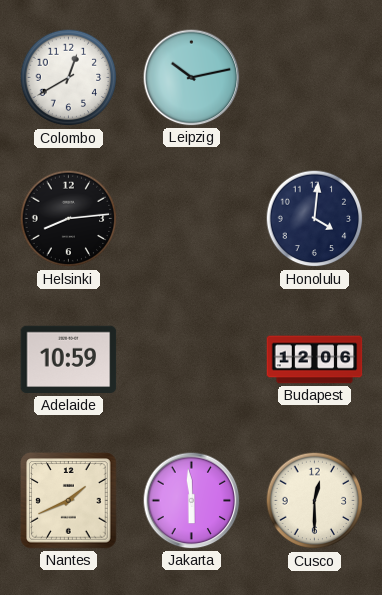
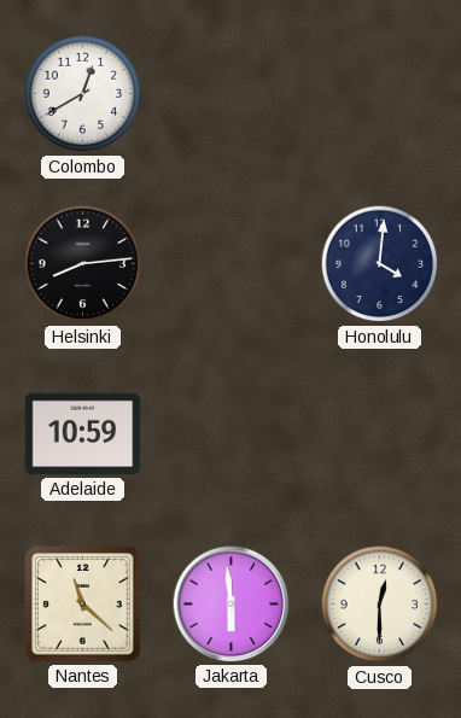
Leipzig: 10:13 -> none (192, 78)
Budapest: 12:06 -> none (315, 360)
Nantes: 1:41 -> 11:22 (83, 605)
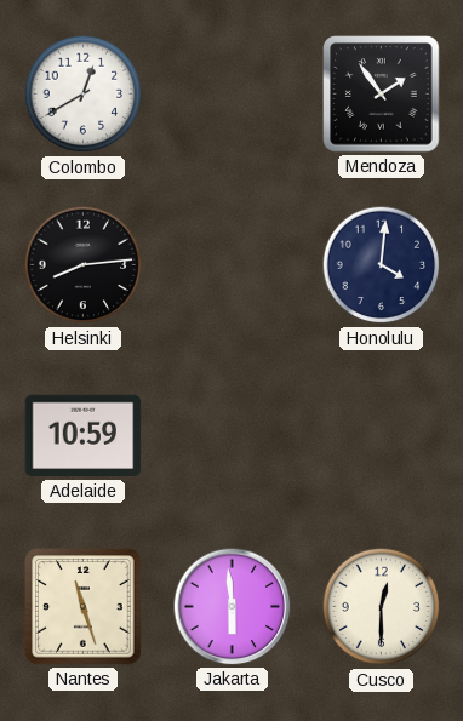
Mendoza: none -> 1:54 (382, 95)
Nantes: 11:22 -> 11:27 (84, 607)
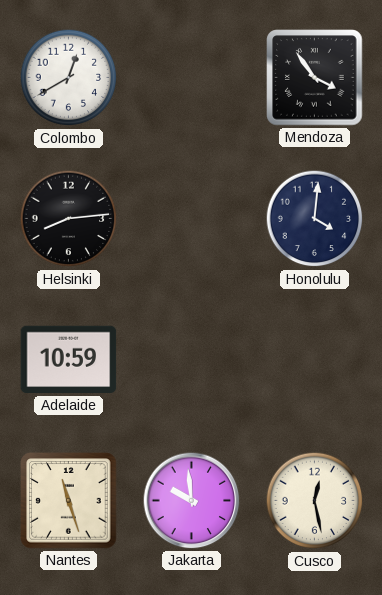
Mendoza: 1:54 -> 3:54 (315, 78)
Jakarta: 5:59 -> 9:59 (192, 501)
Cusco: 12:30 -> 12:28 (315, 501)
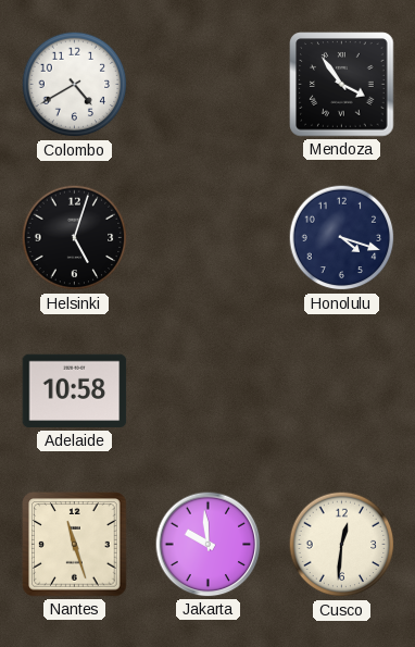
Colombo: 12:40 -> 4:40 (75, 85)
Helsinki: 8:14 -> 5:03 (75, 238)
Honolulu: 4:01 -> 4:18 (342, 238)
Adelaide: 10:59 -> 10:58 (75, 391)
Cusco: 12:28 -> 12:31 (342, 545)
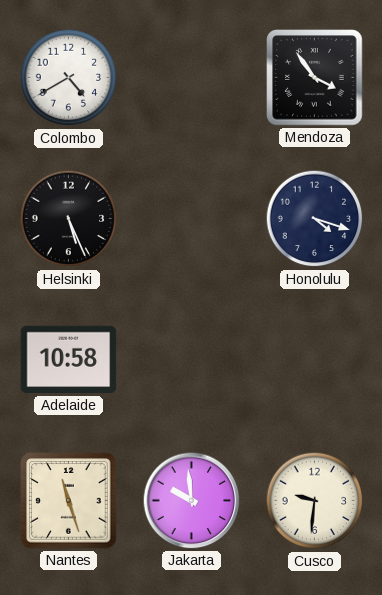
Helsinki: 5:03 -> 5:26 (69, 219)
Cusco: 12:31 -> 9:31 (315, 501)
